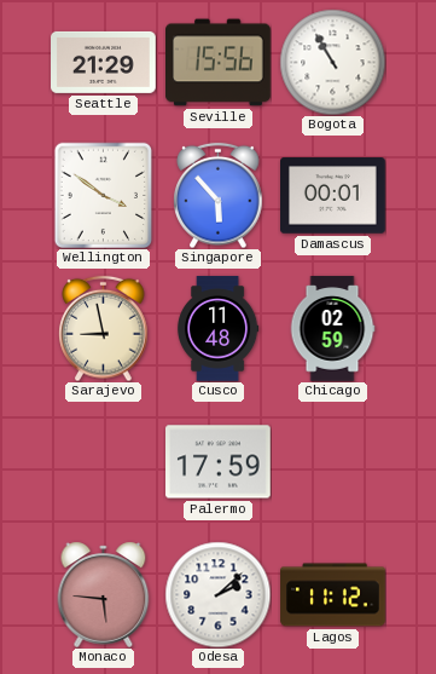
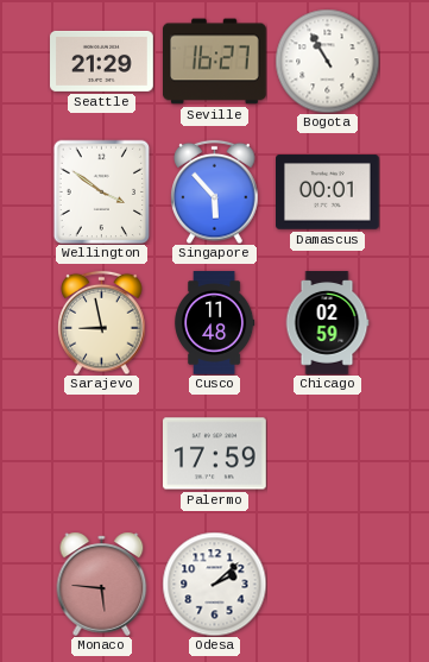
Seville: 15:56 -> 16:27 (215, 62)
Lagos: 11:12 -> none (333, 595)
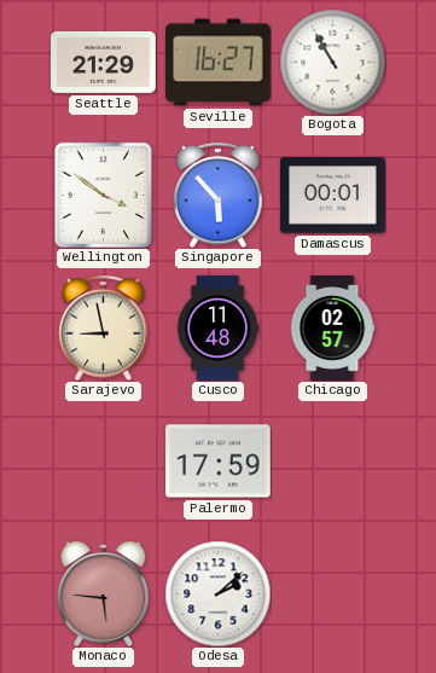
Chicago: 02:59 -> 02:57 (332, 329)
